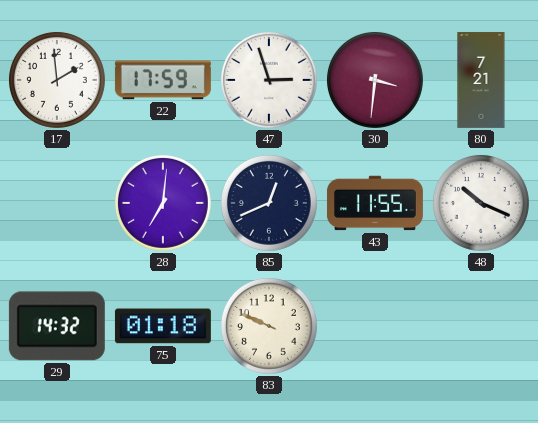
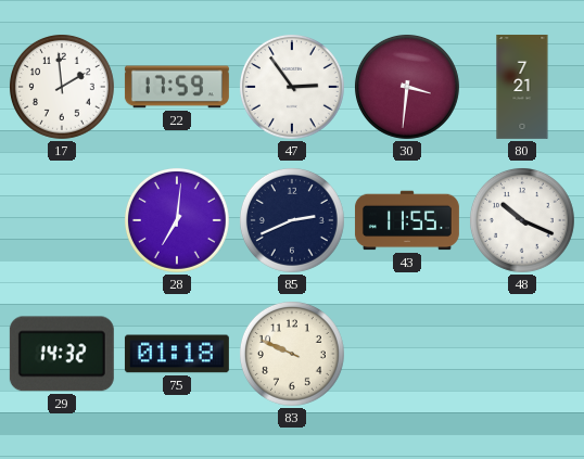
47: 2:57 -> 2:54 (292, 87)
85: 12:41 -> 2:41 (292, 220)
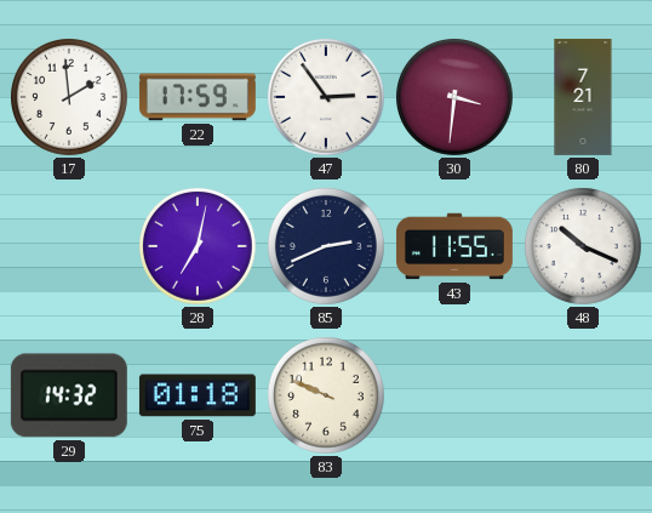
28: 7:01 -> 7:02 (198, 246)
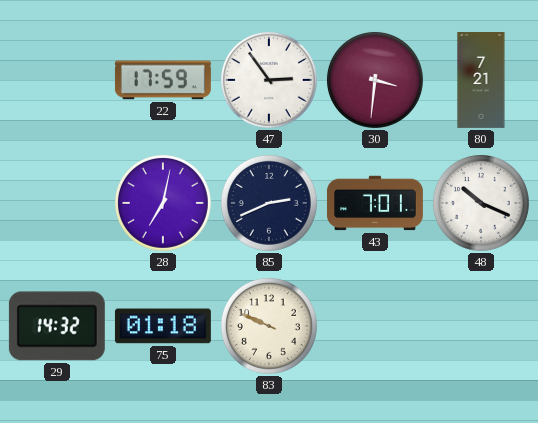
17: 1:59 -> none (69, 97)
43: 11:55 -> 7:01 (375, 203)
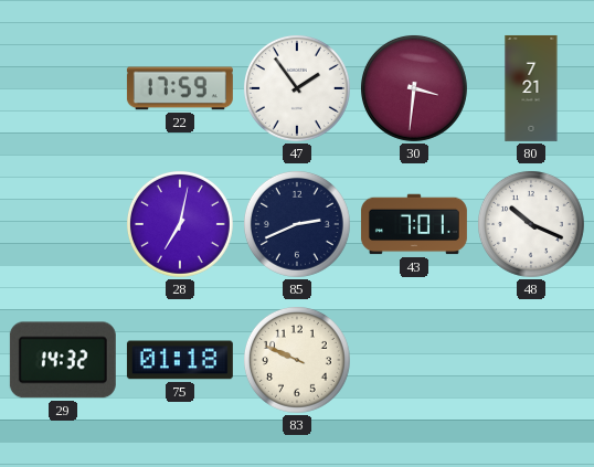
47: 2:54 -> 1:54 (297, 88)
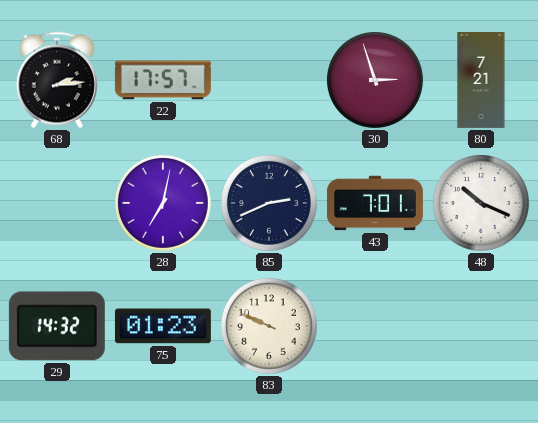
68: none -> 2:14 (57, 80)
22: 17:59 -> 17:57 (163, 80)
47: 1:54 -> none (297, 88)
30: 3:31 -> 2:57 (375, 80)
75: 01:18 -> 01:23 (163, 326)
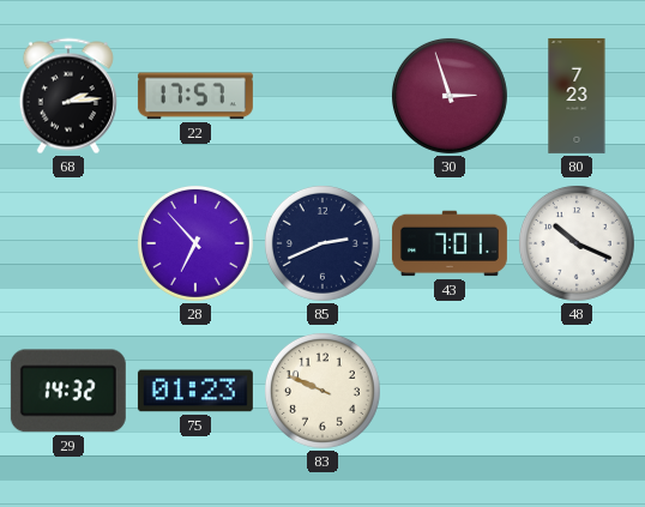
80: 7:21 -> 7:23 (577, 96)
28: 7:02 -> 6:53 (195, 243)
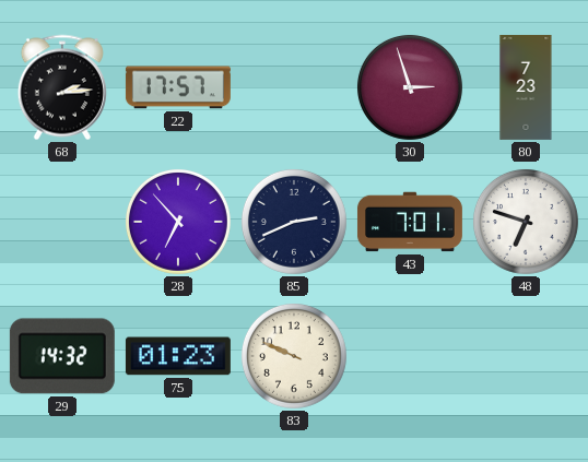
48: 10:19 -> 6:48 (526, 222)
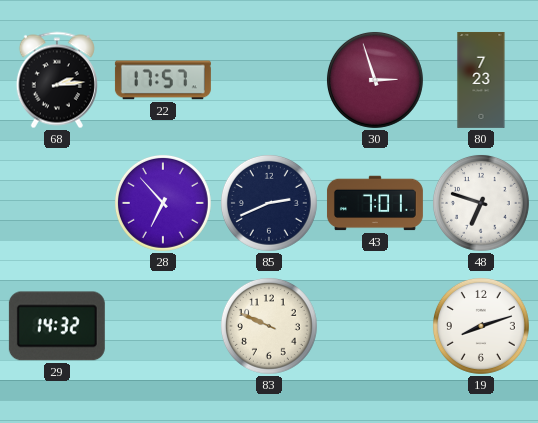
75: 01:23 -> none (178, 356)
19: none -> 8:12 (481, 326)
